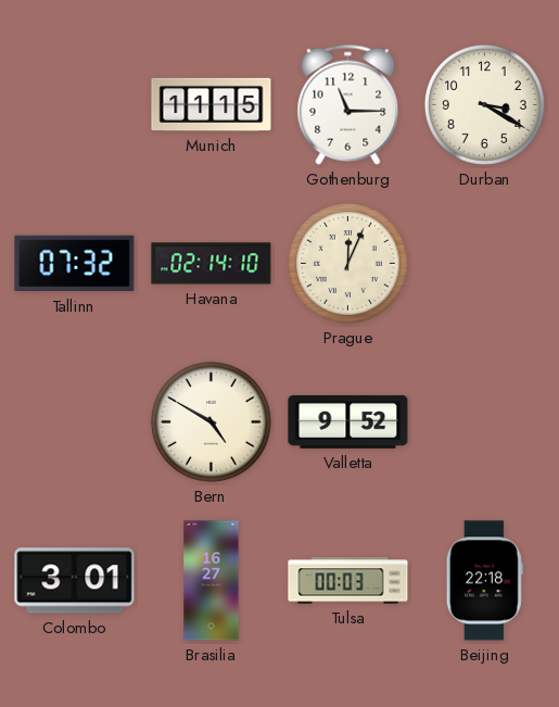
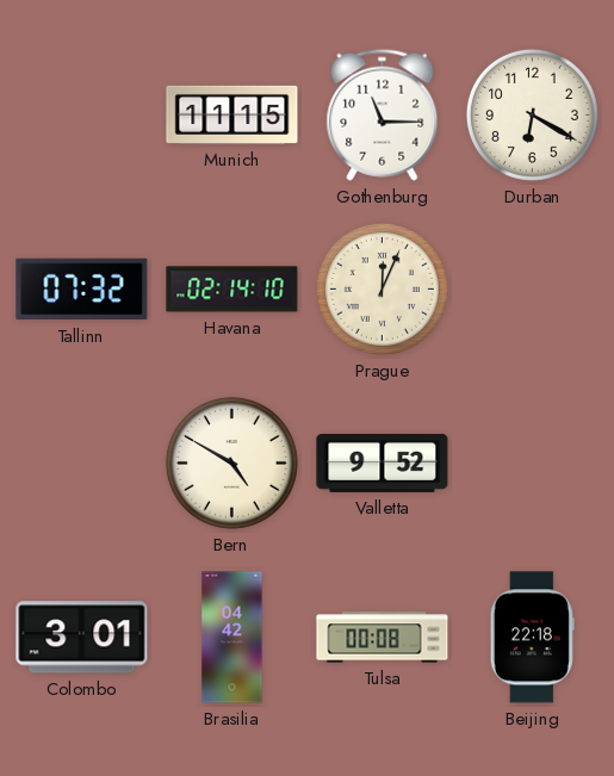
Durban: 3:20 -> 6:20 (532, 114)
Brasilia: 16:27 -> 04:42 (232, 638)
Tulsa: 00:03 -> 00:08 (383, 638)
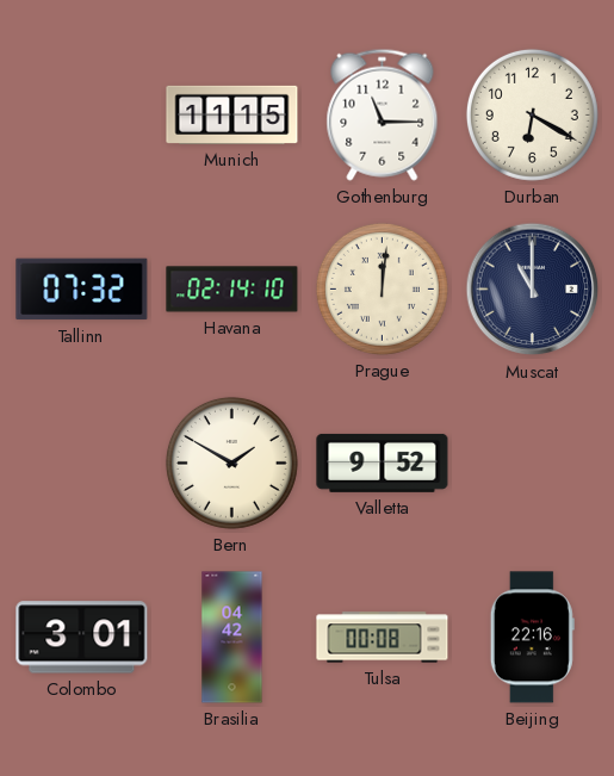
Prague: 12:04 -> 12:01 (382, 288)
Muscat: none -> 11:00 (533, 290)
Bern: 4:50 -> 1:50 (231, 463)
Beijing: 22:18 -> 22:16 (532, 638)
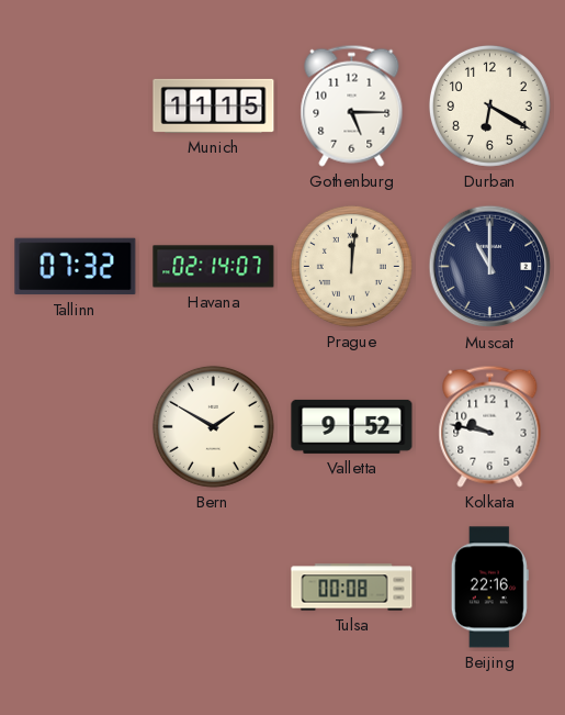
Gothenburg: 11:15 -> 5:15 (352, 105)
Havana: 02:14:10 -> 02:14:07 (214, 267)
Kolkata: none -> 9:47 (490, 426)
Colombo: 3:01 -> none (82, 638)
Brasilia: 04:42 -> none (232, 638)
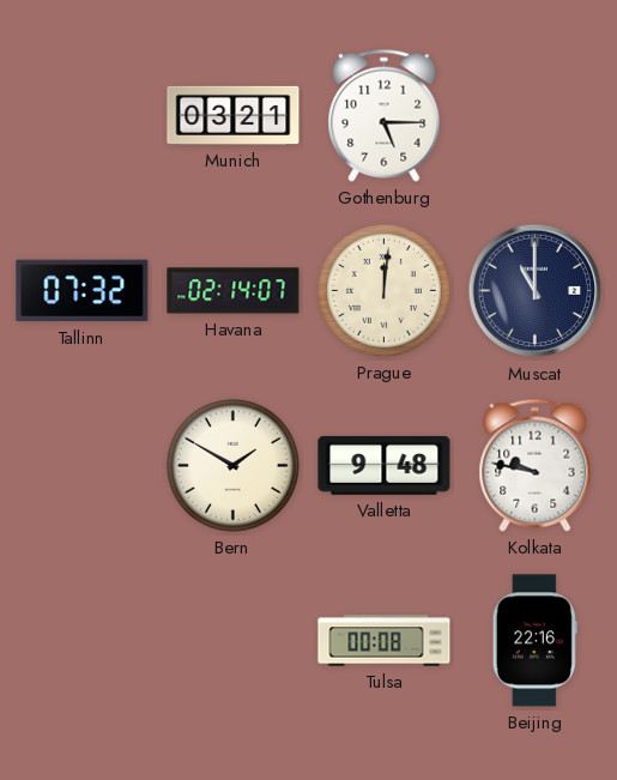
Munich: 11:15 -> 03:21 (234, 115)
Durban: 6:20 -> none (489, 105)
Valletta: 9:52 -> 9:48 (385, 465)
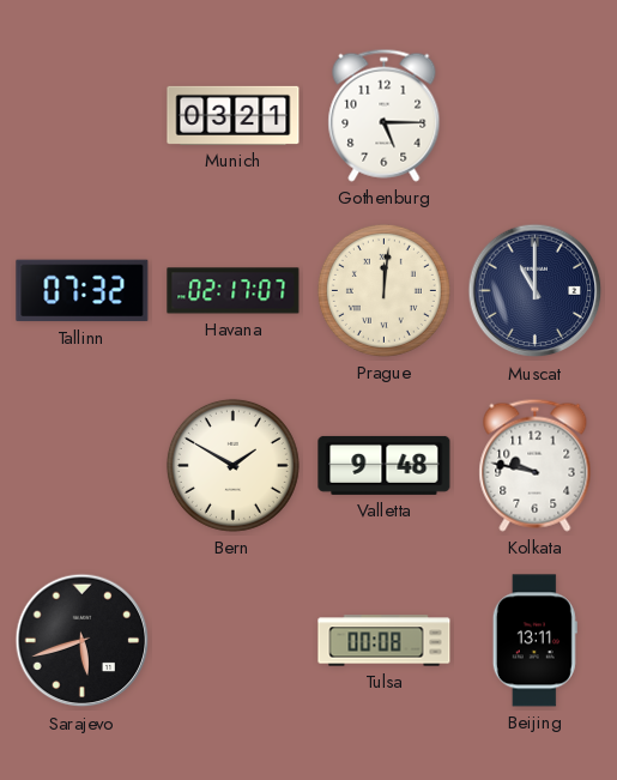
Havana: 02:14 -> 02:17 (234, 291)
Sarajevo: none -> 5:42 (83, 641)
Beijing: 22:16 -> 13:11 (534, 641)
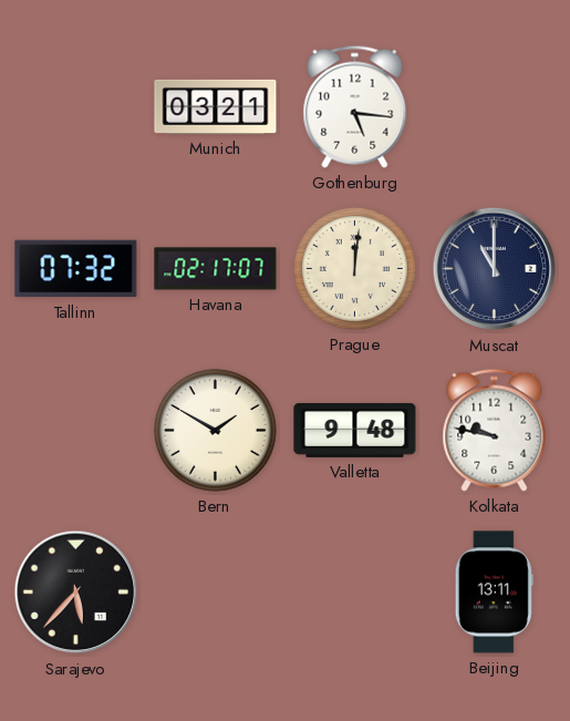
Gothenburg: 5:15 -> 5:16 (355, 106)
Sarajevo: 5:42 -> 5:37 (76, 593)
Tulsa: 00:08 -> none (385, 641)
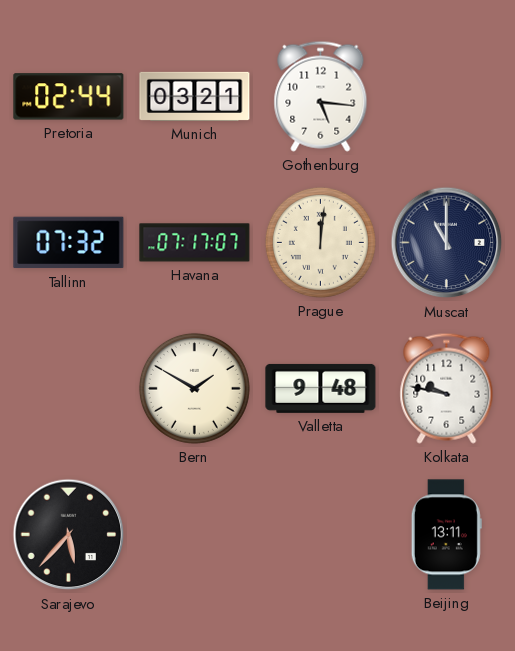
Pretoria: none -> 02:44 (69, 97)
Havana: 02:17 -> 07:17 (195, 243)
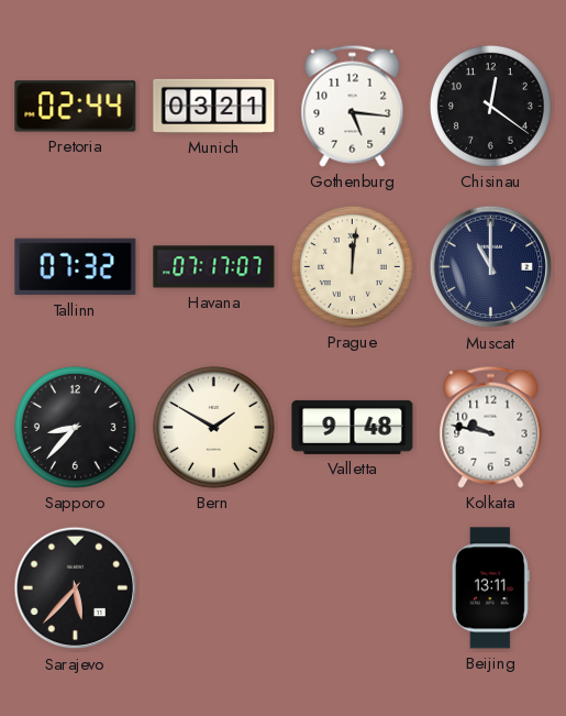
Chisinau: none -> 12:21 (490, 106)
Sapporo: none -> 8:37 (75, 427)
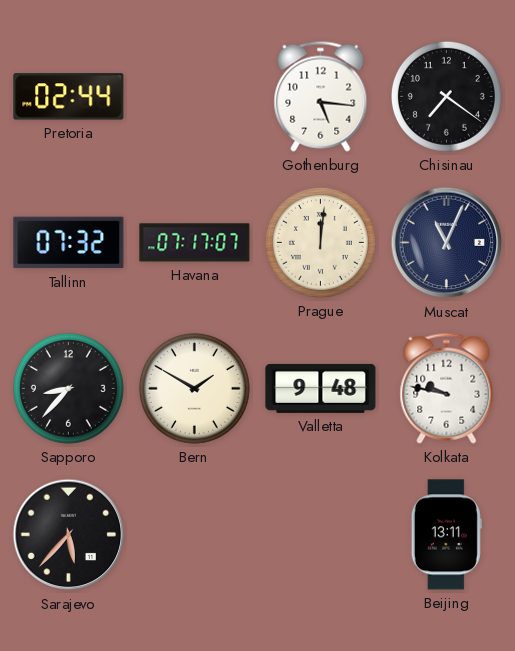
Munich: 03:21 -> none (214, 106)
Chisinau: 12:21 -> 7:21 (446, 96)
Muscat: 11:00 -> 11:04 (447, 243)
